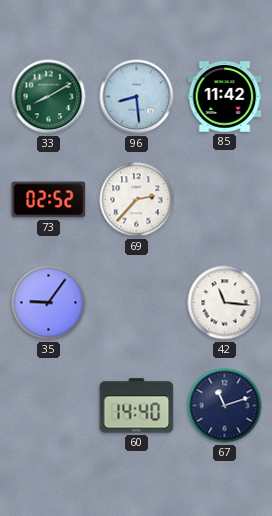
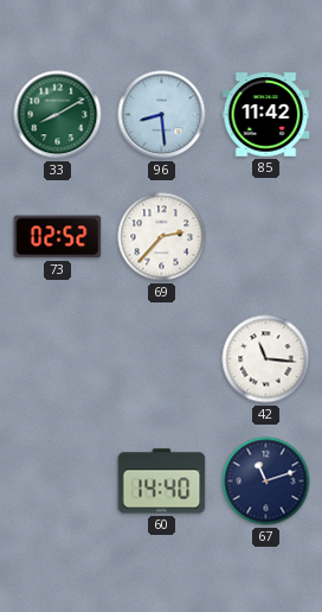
35: 9:06 -> none (49, 303)
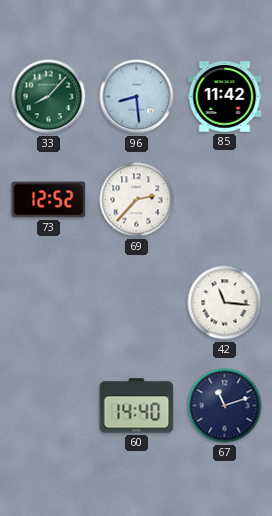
33: 8:10 -> 8:07 (49, 97)
73: 02:52 -> 12:52 (49, 200)
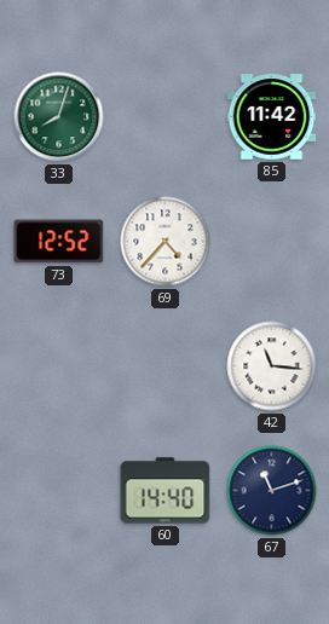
33: 8:07 -> 8:03 (59, 117)
96: 8:29 -> none (137, 97)
69: 2:37 -> 4:37 (166, 242)
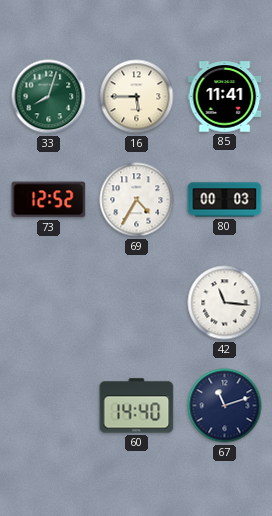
16: none -> 5:45 (137, 97)
85: 11:42 -> 11:41 (225, 97)
69: 4:37 -> 4:35 (137, 200)
80: none -> 00:03 (225, 200)
